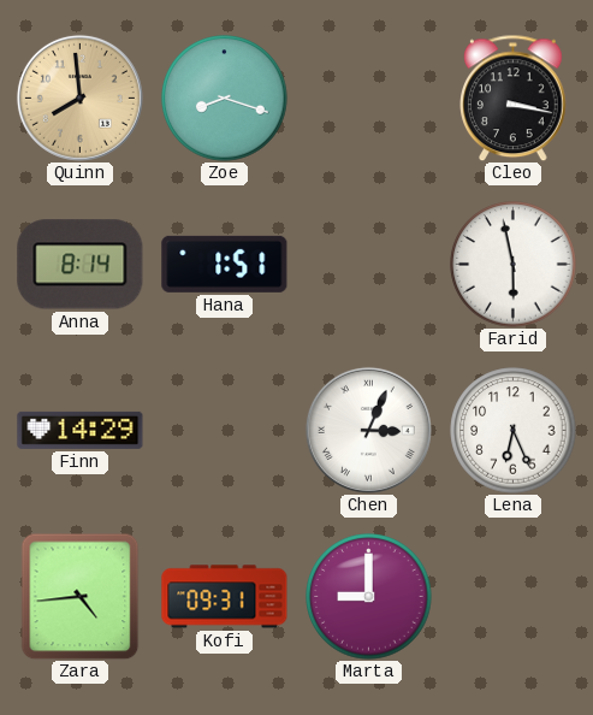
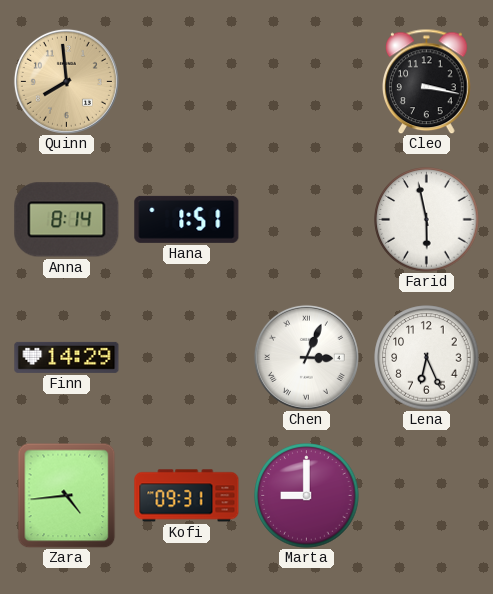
Zoe: 8:18 -> none (225, 99)
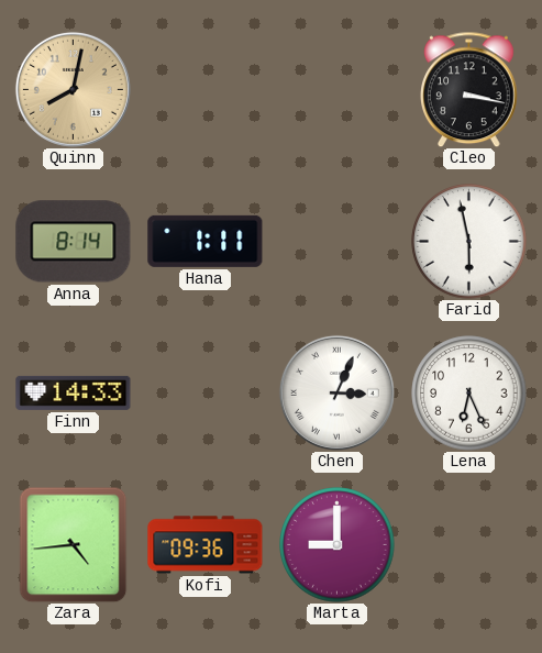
Quinn: 7:59 -> 8:02 (73, 89)
Hana: 1:51 -> 1:11 (206, 241)
Finn: 14:29 -> 14:33 (74, 392)
Kofi: 09:31 -> 09:36 (206, 545)
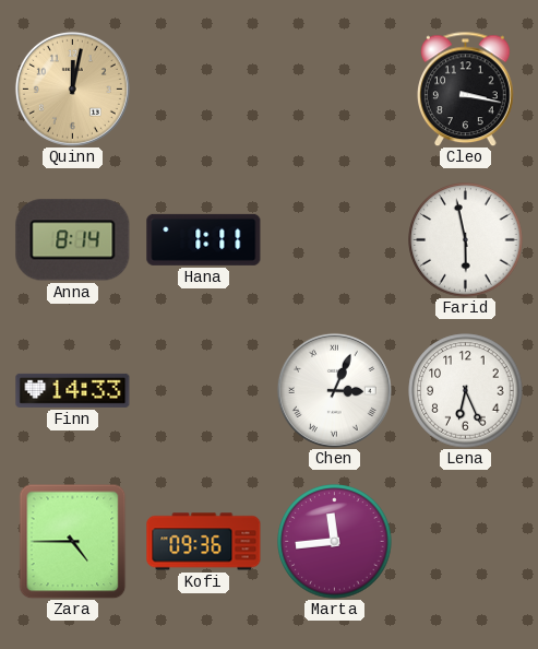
Quinn: 8:02 -> 12:02 (72, 88)
Zara: 4:44 -> 4:45 (73, 541)
Marta: 9:00 -> 11:44 (335, 542)
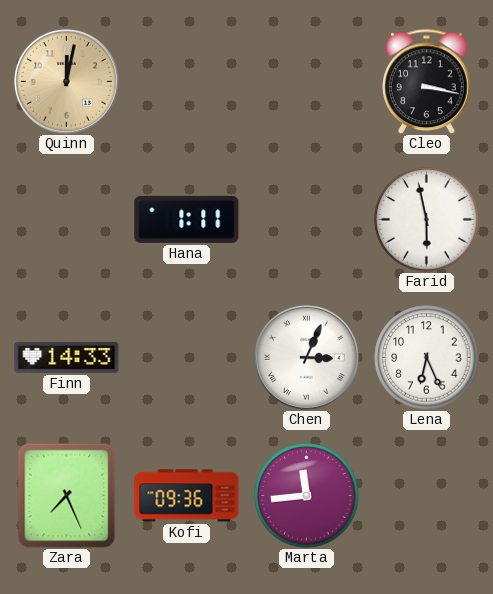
Anna: 8:14 -> none (73, 240)
Zara: 4:45 -> 7:26 (67, 495)
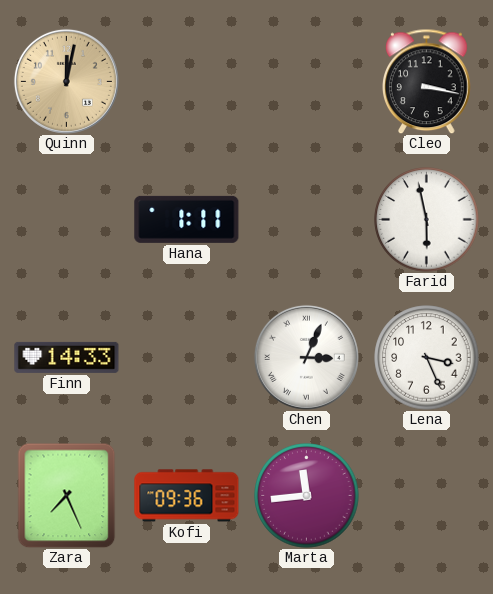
Lena: 6:26 -> 3:26 (427, 358)
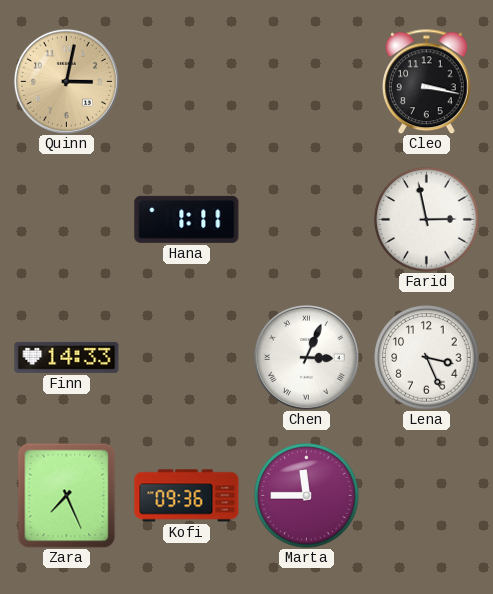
Quinn: 12:02 -> 3:02 (66, 81)
Farid: 5:58 -> 2:58 (427, 220)
Marta: 11:44 -> 11:45 (307, 496)
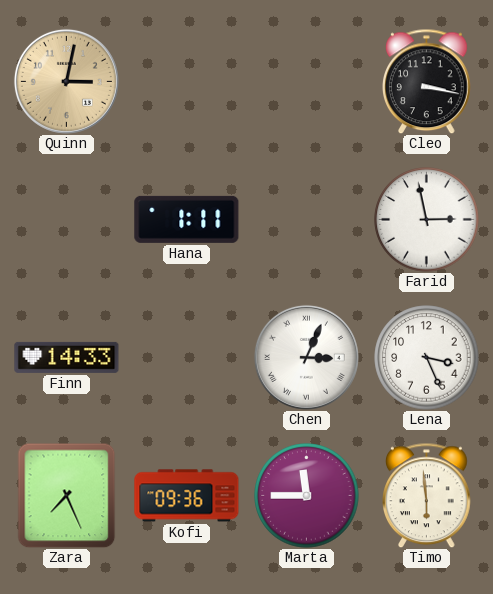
Timo: none -> 5:59 (427, 495)
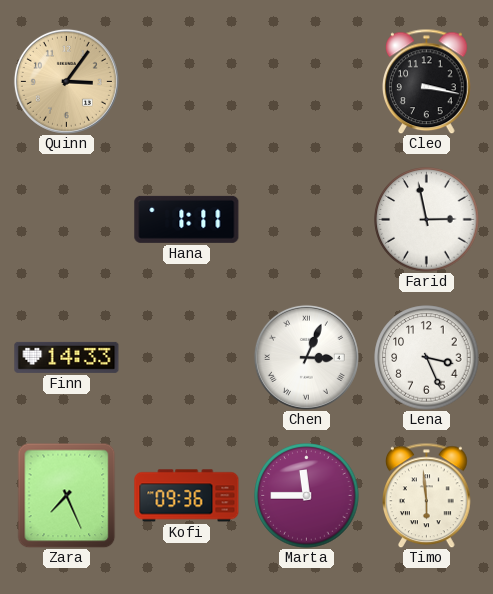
Quinn: 3:02 -> 3:06 (66, 81)
